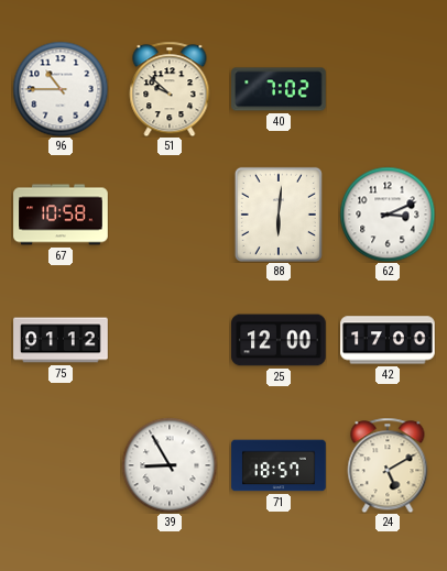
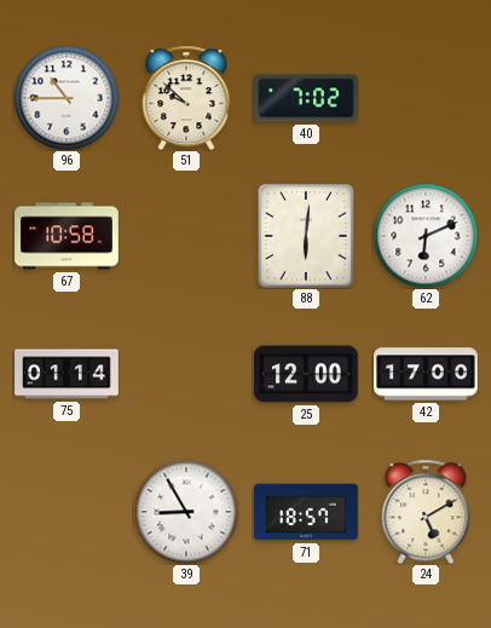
62: 3:11 -> 6:11 (426, 236)
75: 01:12 -> 01:14 (67, 374)
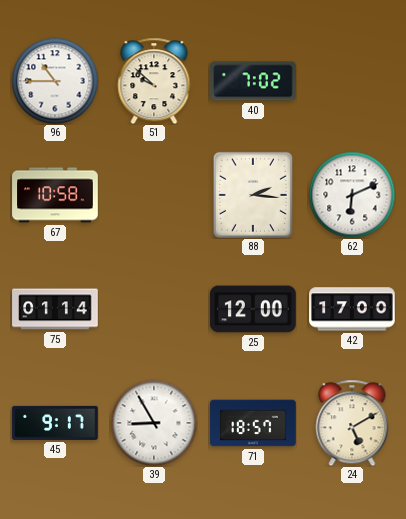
88: 6:01 -> 2:16 (253, 195)
45: none -> 9:17 (55, 423)
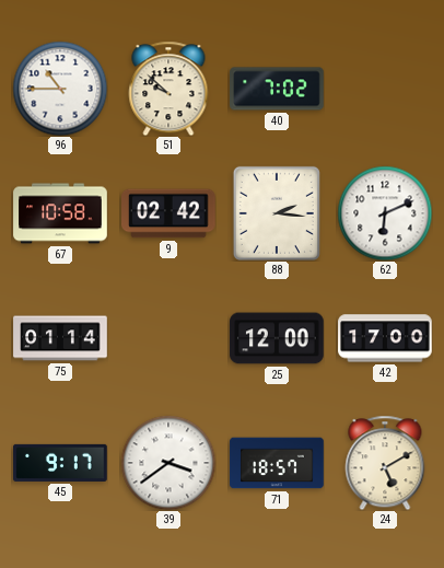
9: none -> 02:42 (168, 213)
39: 8:55 -> 3:39 (168, 463)
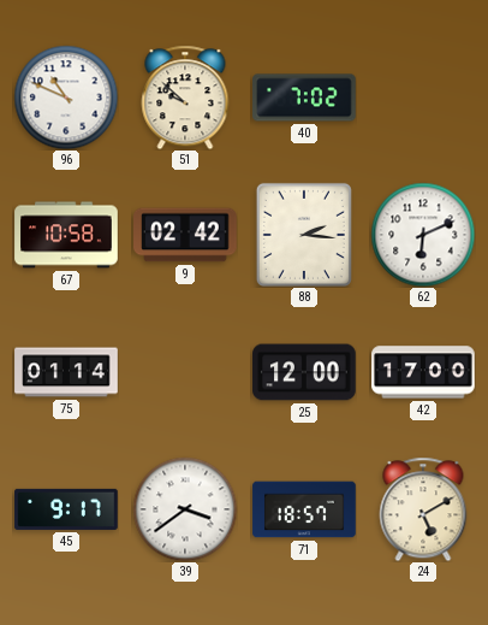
96: 10:45 -> 10:49 (66, 98)
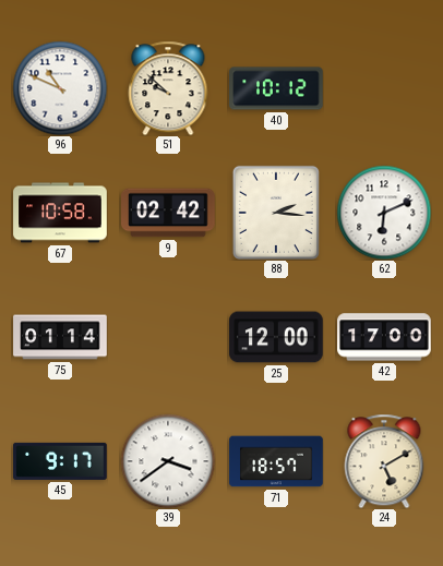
40: 7:02 -> 10:12 (276, 88)
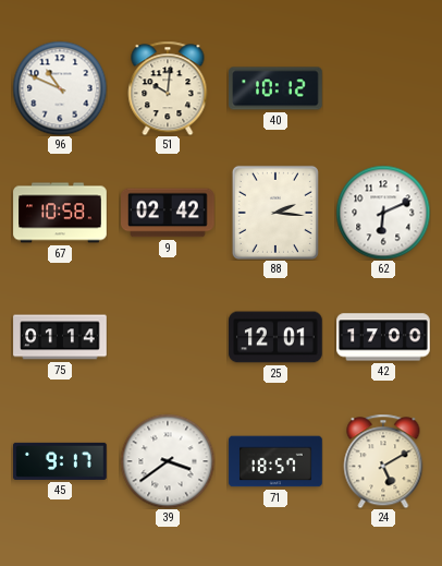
51: 9:52 -> 10:01 (168, 88)
25: 12:00 -> 12:01 (275, 337)
